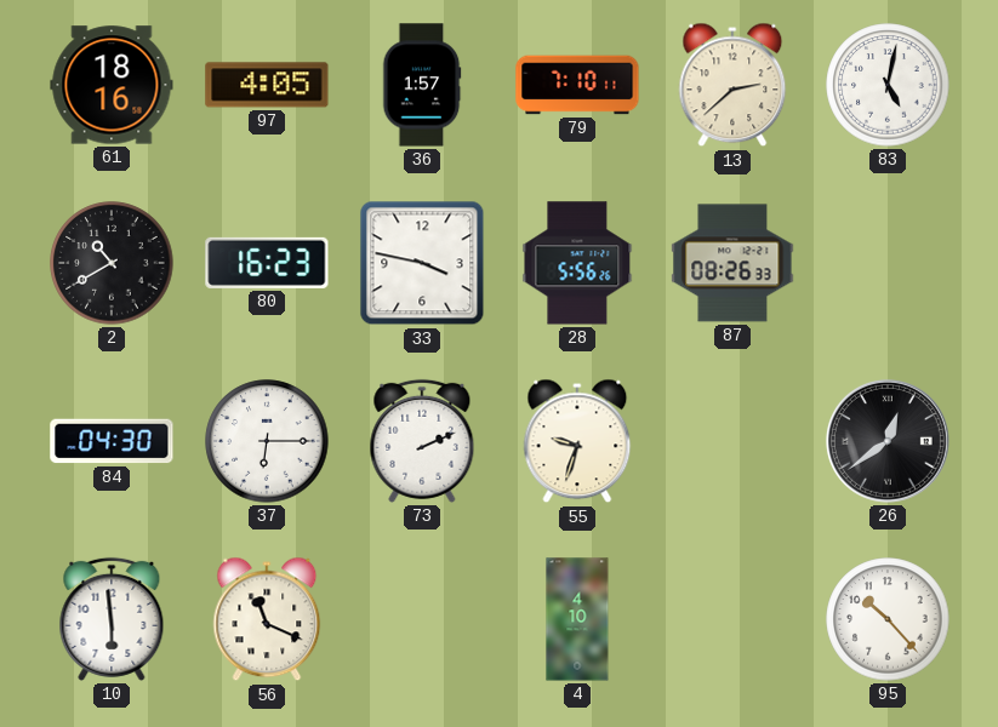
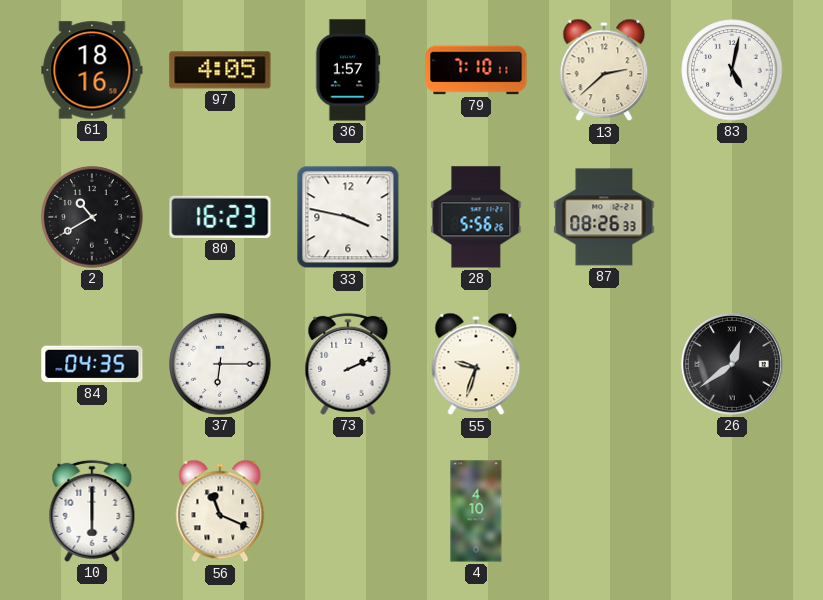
84: 04:30 -> 04:35 (92, 364)
10: 5:59 -> 6:00 (92, 511)
95: 10:23 -> none (888, 619)
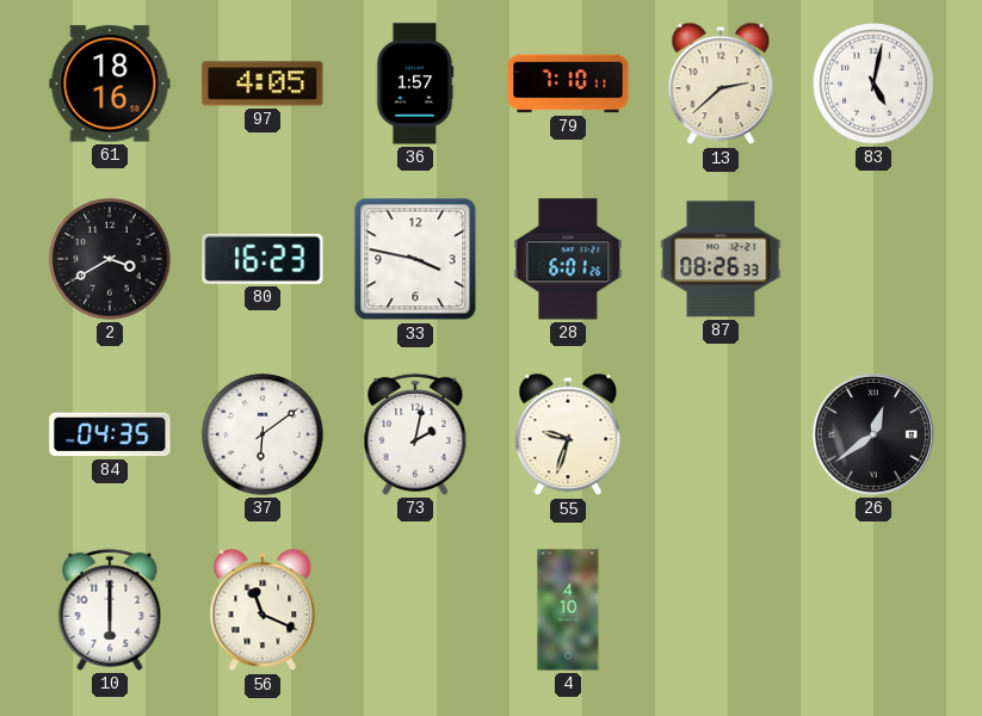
2: 10:40 -> 3:40 (110, 259)
28: 5:56 -> 6:01 (568, 259)
37: 6:15 -> 6:09 (263, 434)
73: 2:11 -> 2:02 (415, 434)
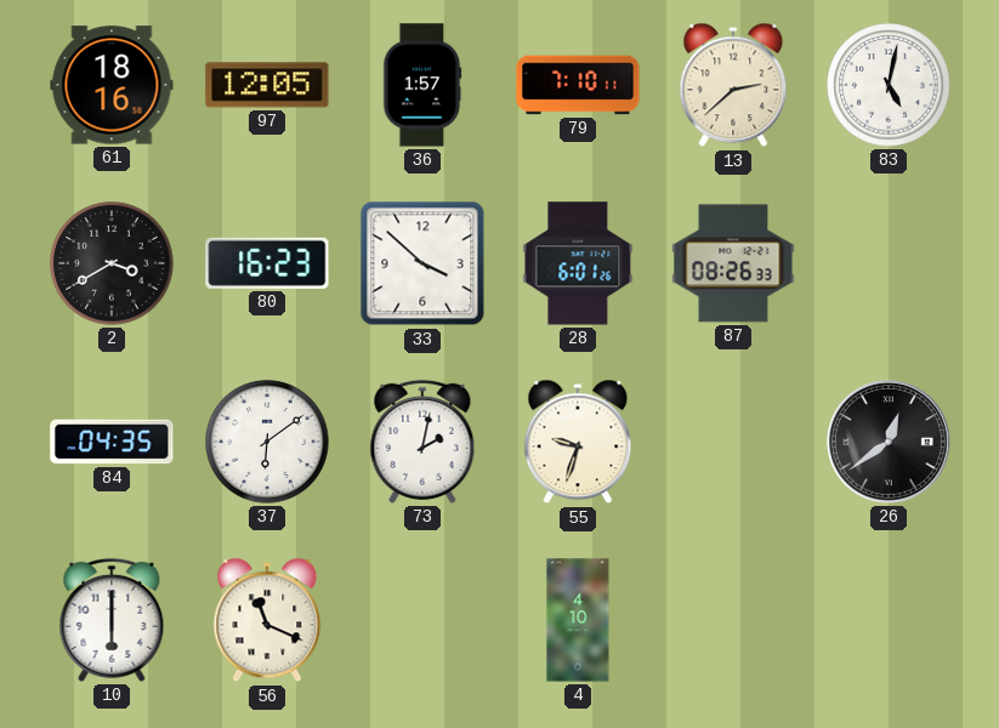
97: 4:05 -> 12:05 (267, 85)
33: 3:47 -> 3:52 (422, 263)
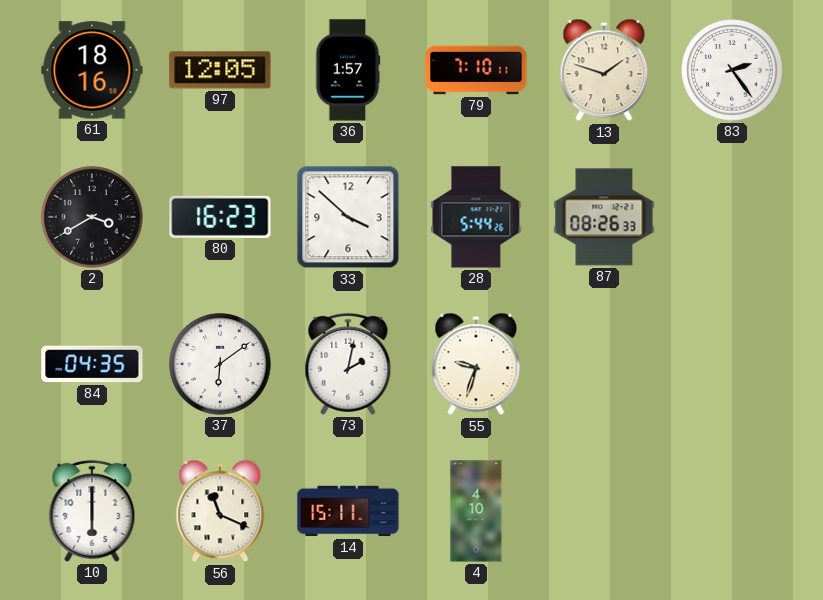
13: 2:38 -> 1:48 (604, 70)
83: 5:02 -> 2:24 (732, 70)
28: 6:01 -> 5:44 (476, 217)
26: 12:39 -> none (889, 442)
14: none -> 15:11 (348, 511)
